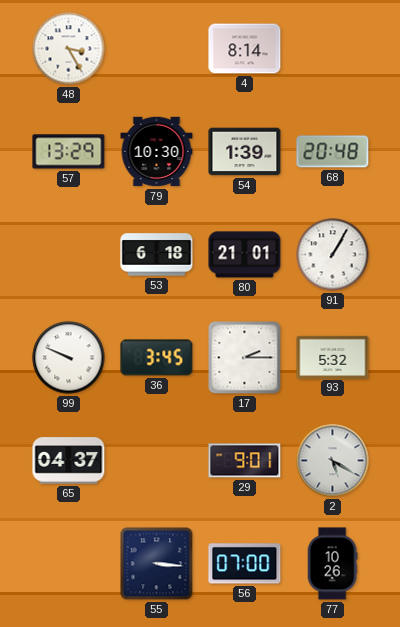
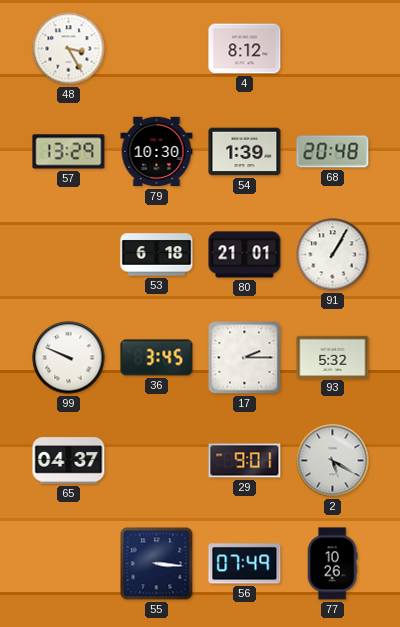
4: 8:14 -> 8:12 (245, 49)
56: 07:00 -> 07:49 (245, 564)
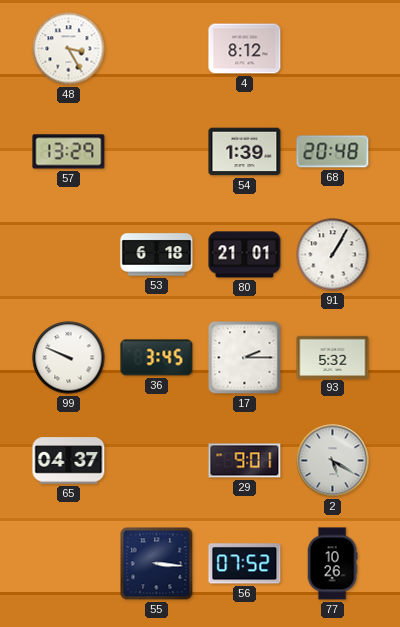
79: 10:30 -> none (157, 152)
56: 07:49 -> 07:52 (245, 564)
